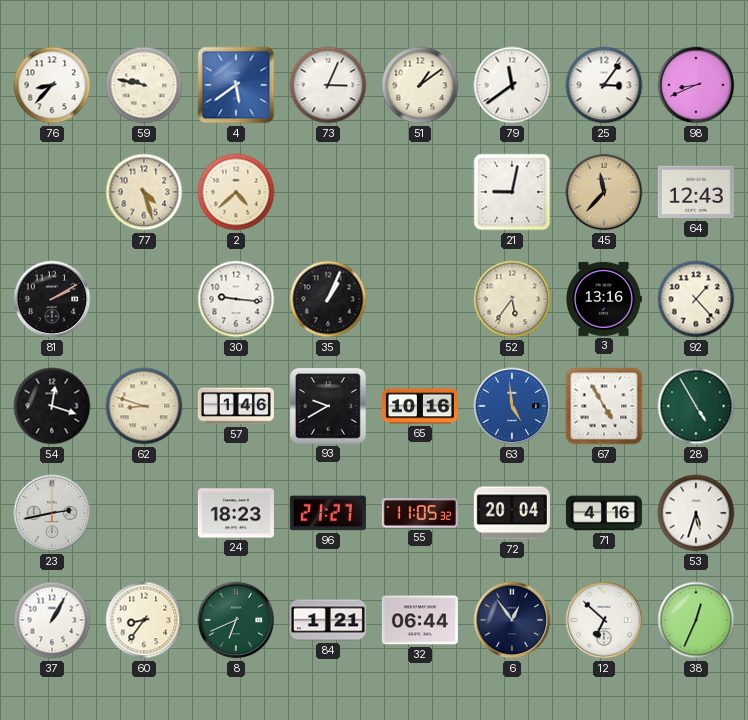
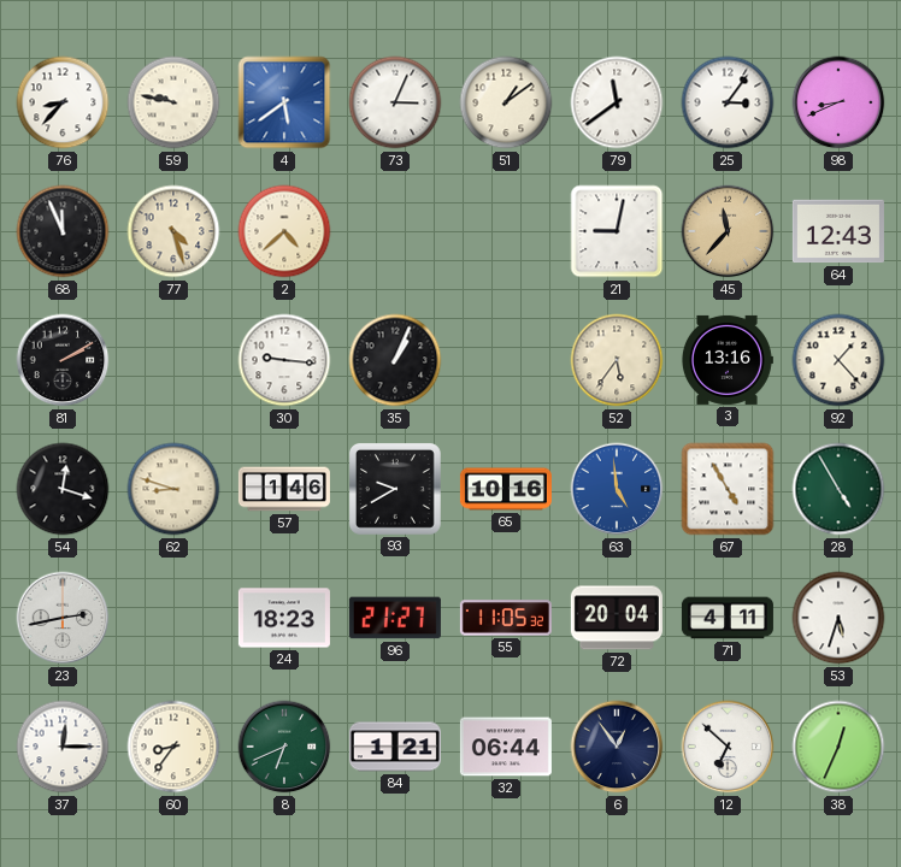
68: none -> 11:56 (63, 231)
71: 4:16 -> 4:11 (728, 618)
37: 1:05 -> 12:15 (63, 747)
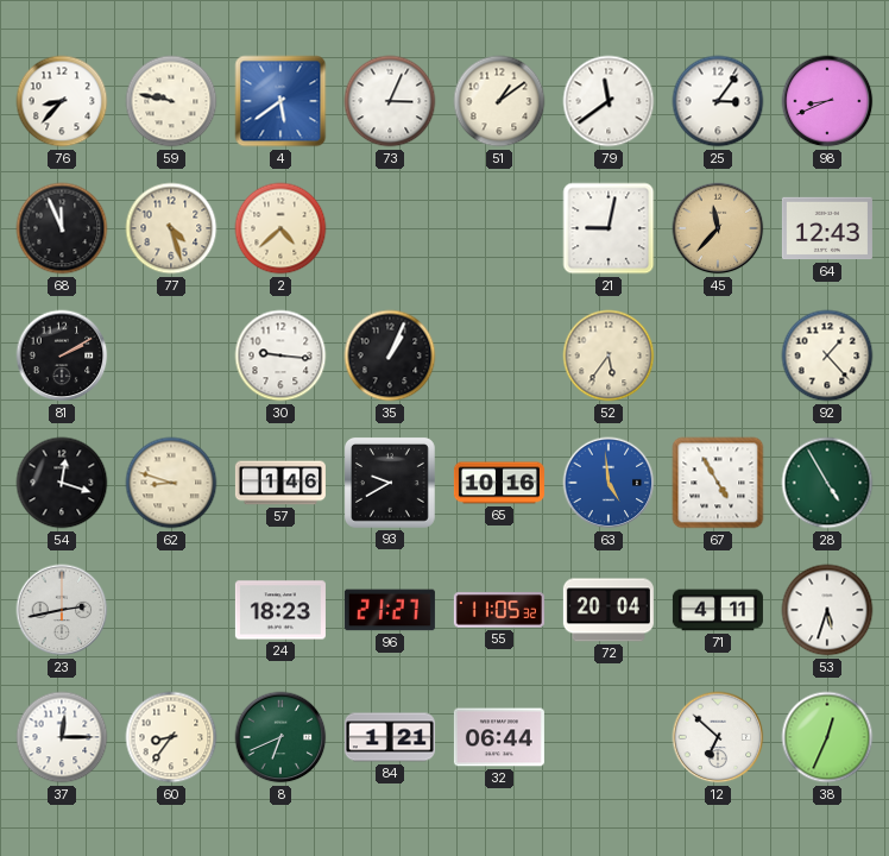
3: 13:16 -> none (726, 360)
6: 12:54 -> none (617, 747)
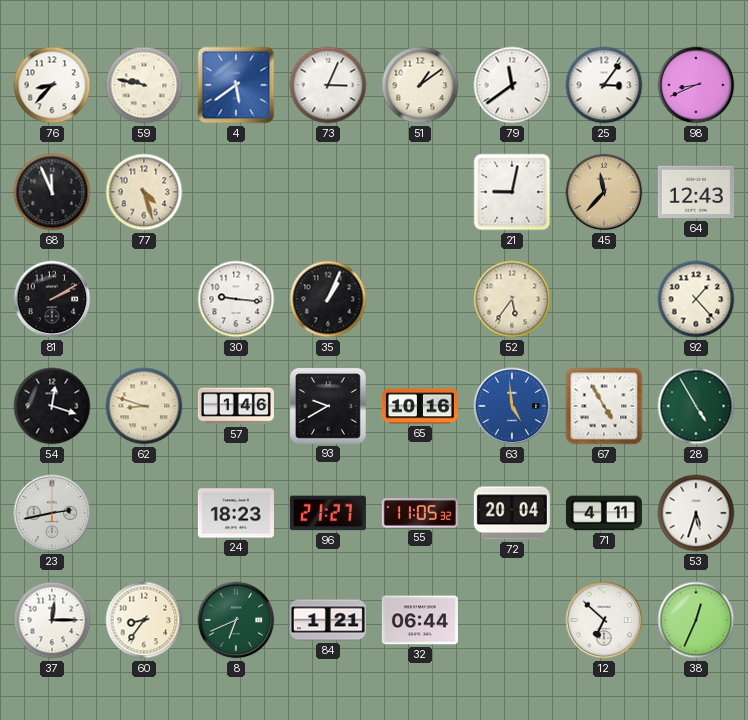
2: 4:38 -> none (280, 228)
